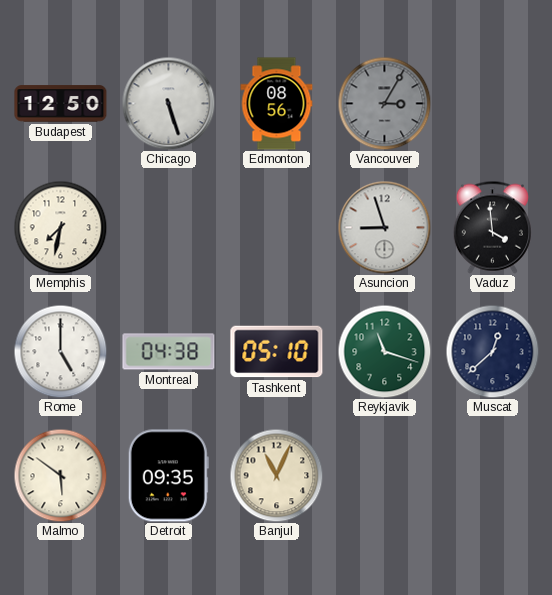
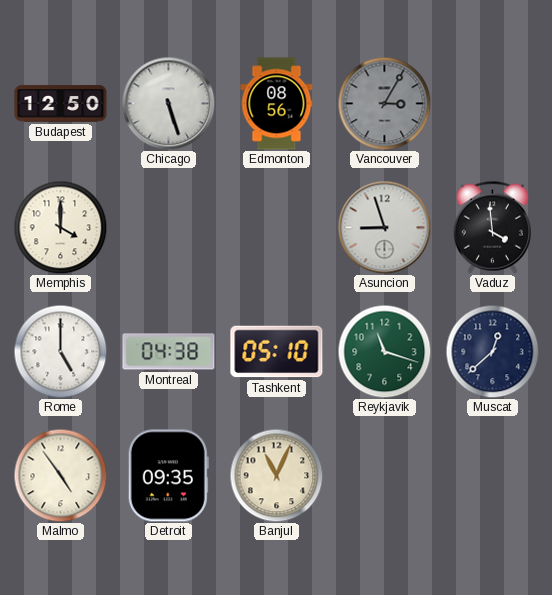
Memphis: 7:32 -> 4:00 (60, 227)
Malmo: 5:51 -> 4:54 (60, 475)
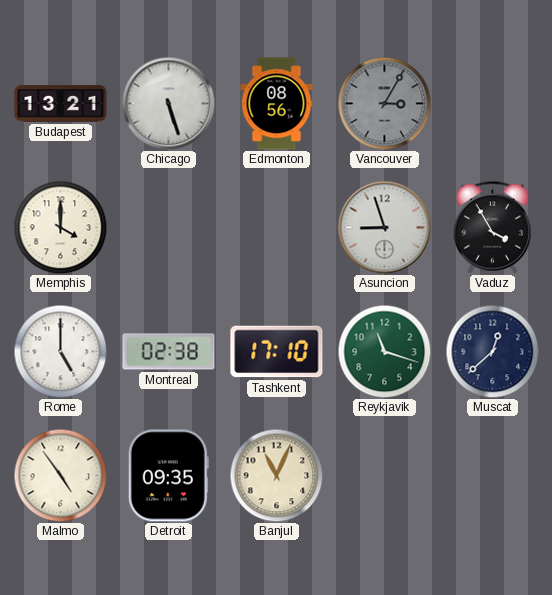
Budapest: 12:50 -> 13:21 (61, 104)
Vaduz: 3:59 -> 3:55 (492, 227)
Montreal: 04:38 -> 02:38 (169, 352)
Tashkent: 05:10 -> 17:10 (277, 352)
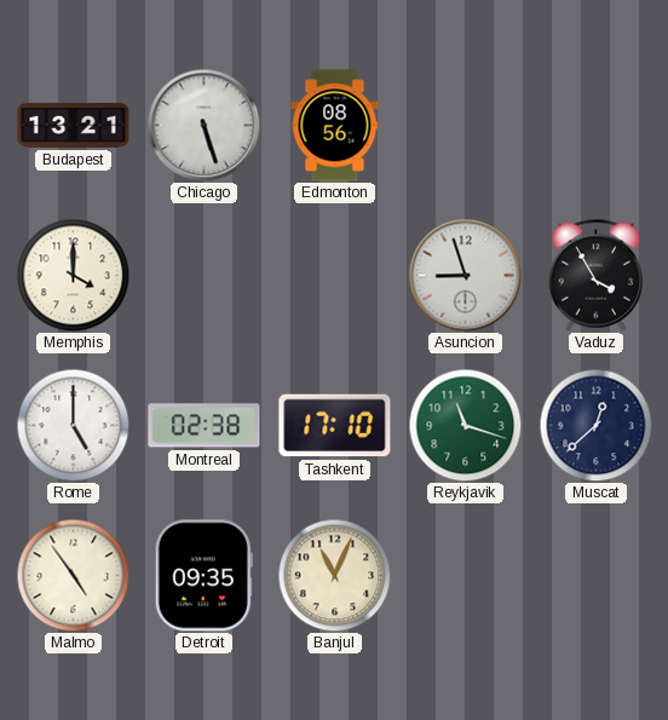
Vancouver: 3:05 -> none (384, 103)
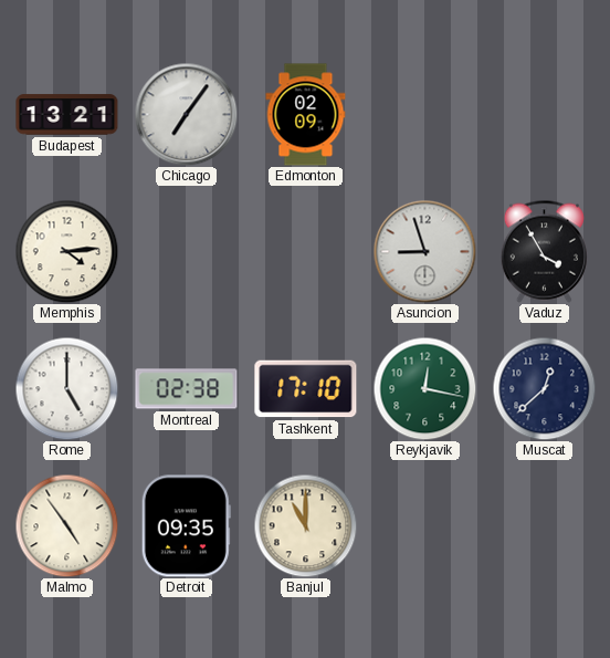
Chicago: 5:27 -> 7:06 (186, 114)
Edmonton: 08:56 -> 02:09 (306, 115)
Memphis: 4:00 -> 4:14 (66, 251)
Reykjavik: 11:18 -> 12:17 (424, 388)
Banjul: 11:04 -> 11:00 (305, 525)
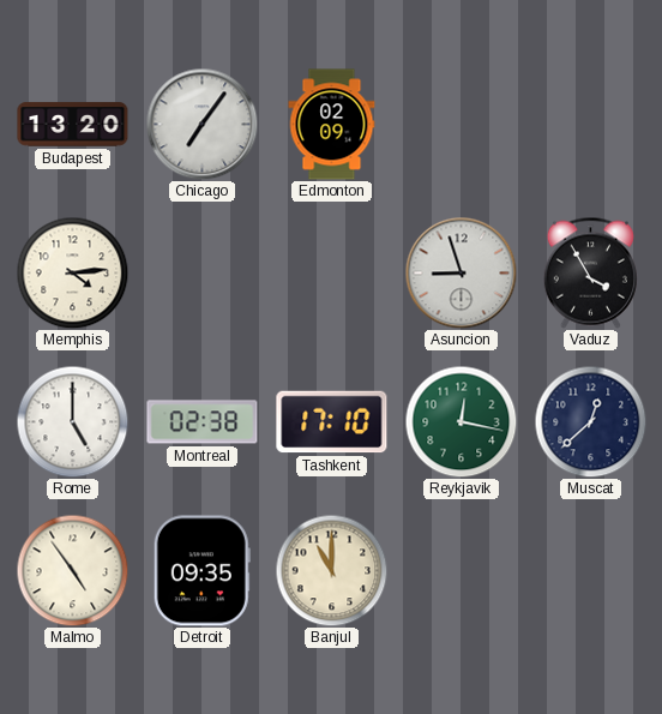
Budapest: 13:21 -> 13:20 (73, 125)
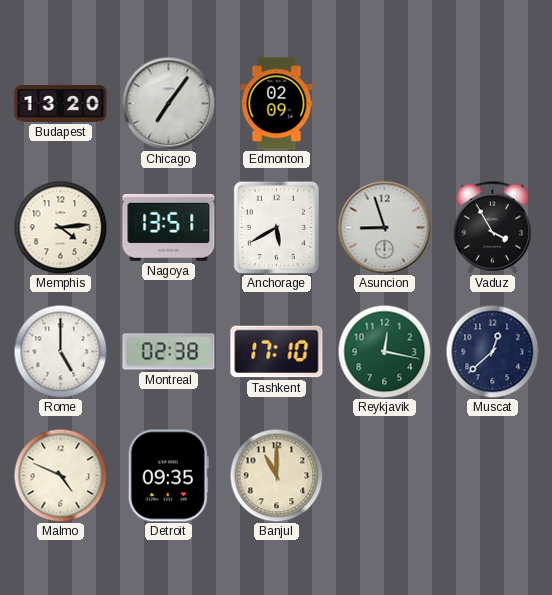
Nagoya: none -> 13:51 (169, 227)
Anchorage: none -> 5:40 (276, 227)
Malmo: 4:54 -> 4:49 (60, 475)
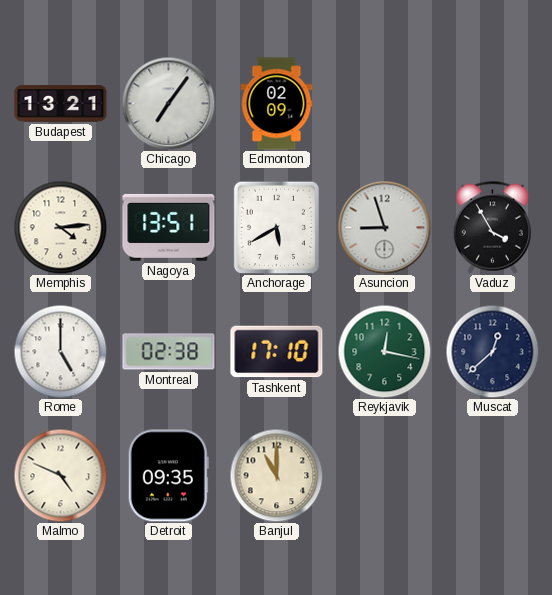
Budapest: 13:20 -> 13:21 (61, 104)
